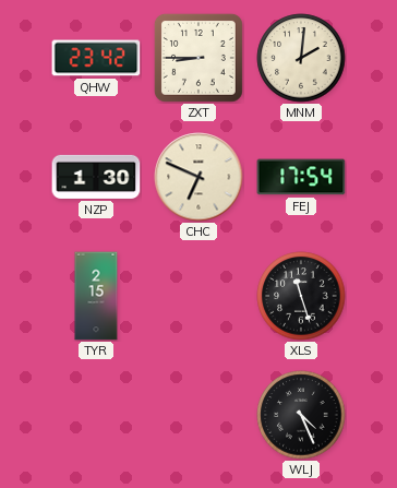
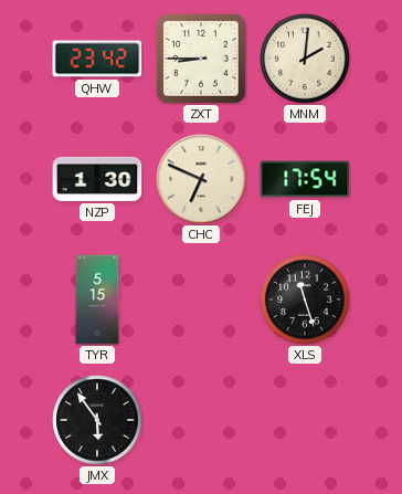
TYR: 2:15 -> 5:15 (97, 299)
JMX: none -> 5:54 (97, 420)
WLJ: 4:26 -> none (301, 415)
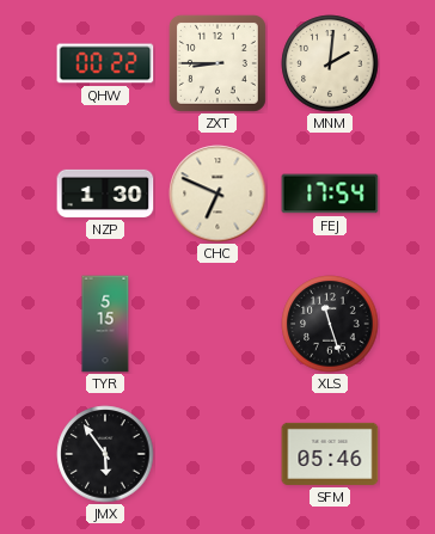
QHW: 23:42 -> 00:22 (105, 63)
SFM: none -> 05:46 (330, 454)
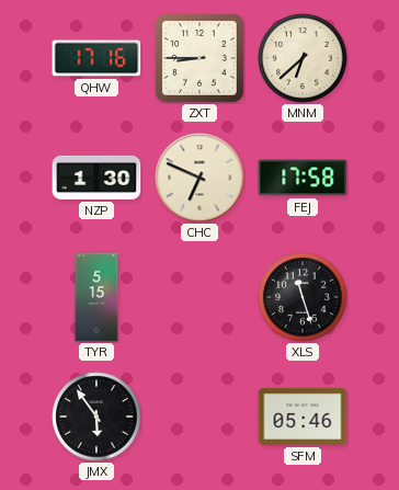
QHW: 00:22 -> 17:16 (96, 58)
MNM: 2:01 -> 6:38 (303, 58)
FEJ: 17:54 -> 17:58 (303, 178)
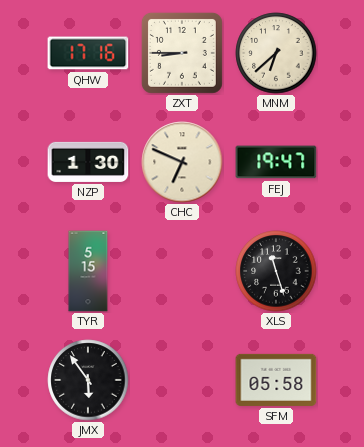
FEJ: 17:58 -> 19:47 (276, 162)
SFM: 05:46 -> 05:58 (276, 380)
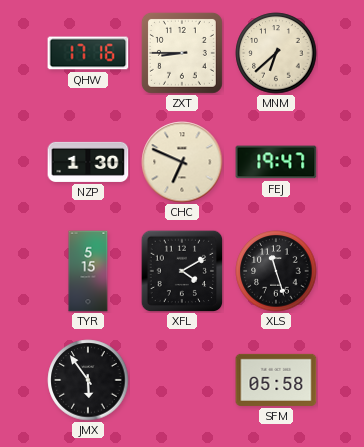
XFL: none -> 4:10 (182, 271)
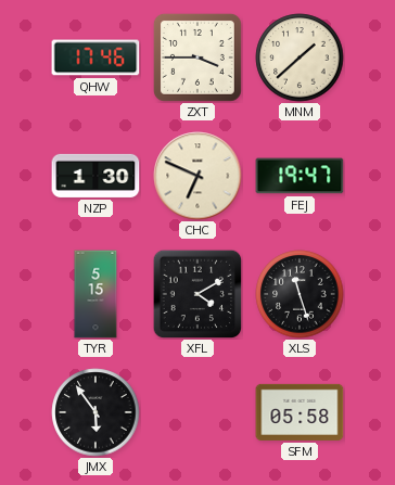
QHW: 17:16 -> 17:46 (95, 58)
ZXT: 8:45 -> 3:45 (197, 58)
MNM: 6:38 -> 1:38 (300, 58)
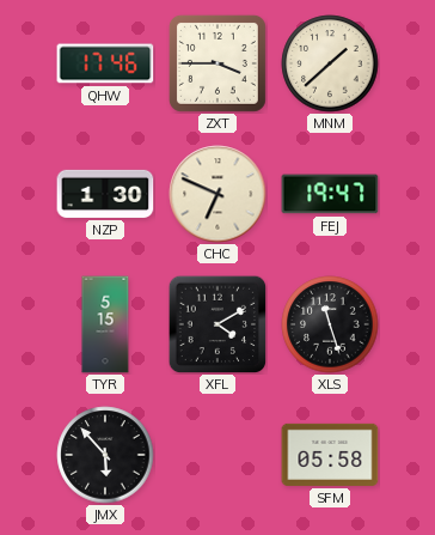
JMX: 5:54 -> 5:53 (105, 455)
